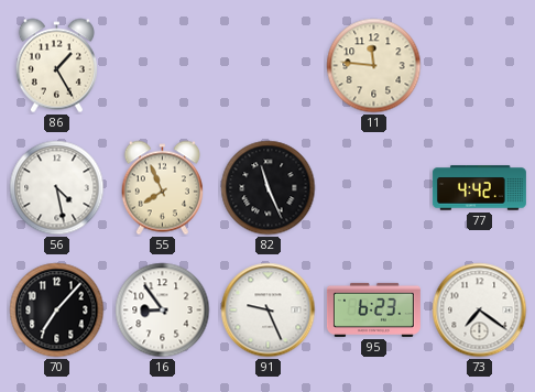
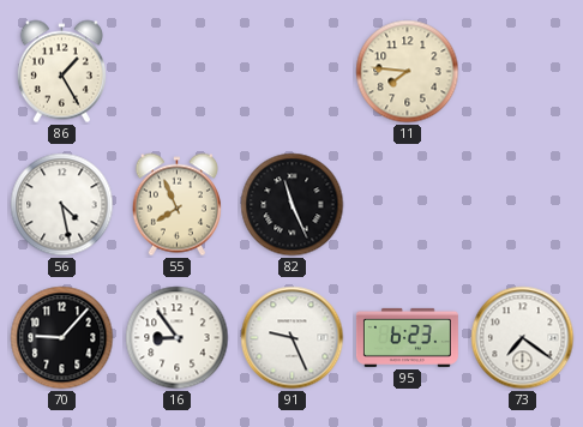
11: 11:46 -> 7:46 (408, 72)
77: 4:42 -> none (479, 188)
70: 7:07 -> 9:07 (62, 338)
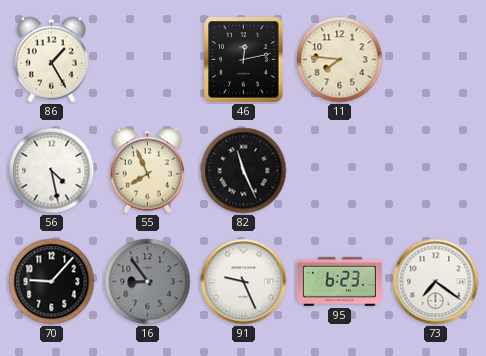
46: none -> 12:13 (244, 60)
16 dial: white -> grey (148, 282)
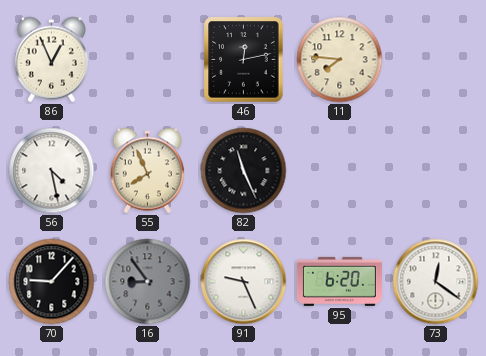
86: 1:25 -> 12:56 (51, 60)
95: 6:23 -> 6:20 (339, 281)
73: 7:21 -> 12:21 (436, 282)
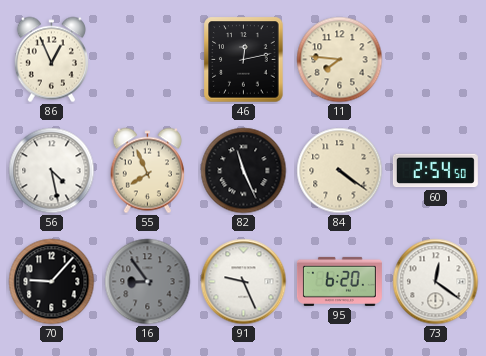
84: none -> 4:21 (340, 171)
60: none -> 2:54 (435, 171)
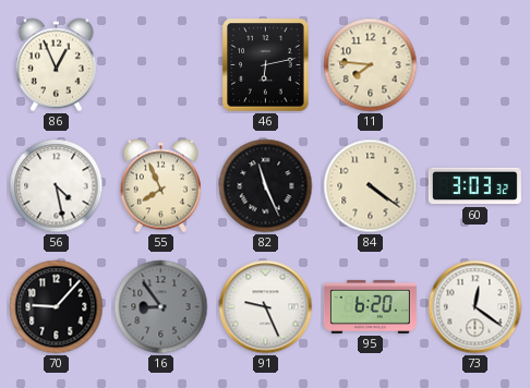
46: 12:13 -> 6:13 (266, 65)
60: 2:54 -> 3:03 (474, 186)
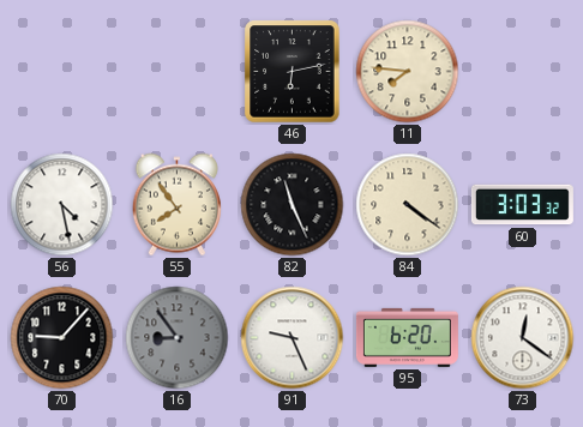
86: 12:56 -> none (56, 65)
55: 7:56 -> 7:54 (176, 205)
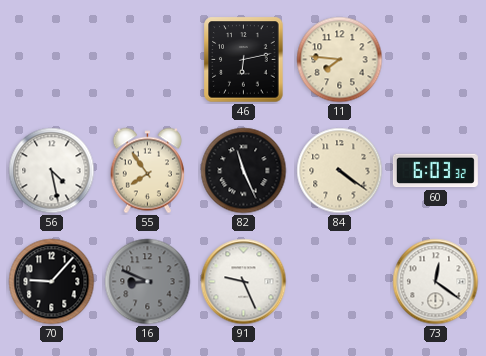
60: 3:03 -> 6:03 (435, 171)
16: 8:54 -> 8:49 (148, 282)
95: 6:20 -> none (407, 337)
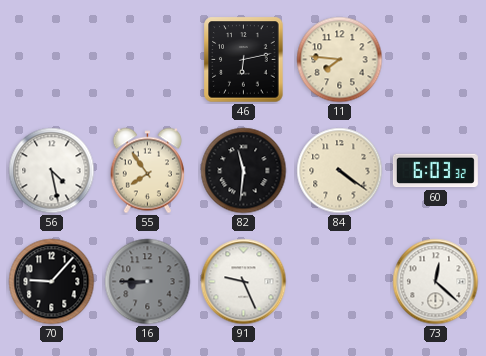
82: 11:26 -> 11:31 (244, 171)
16: 8:49 -> 8:45 (148, 282)
73: 12:21 -> 12:22 (436, 282)
